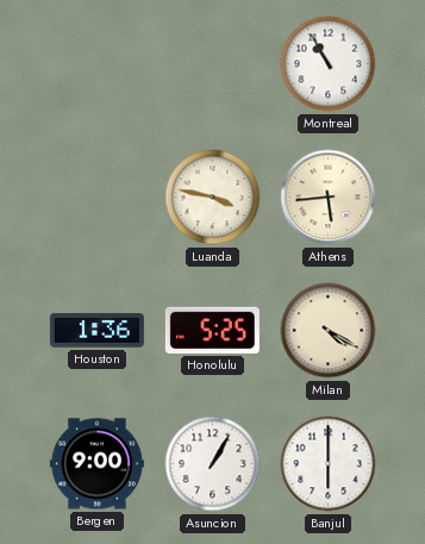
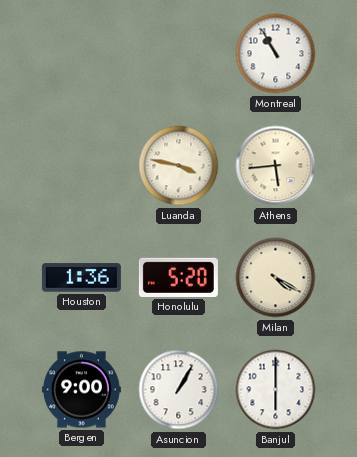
Honolulu: 5:25 -> 5:20 (178, 277)
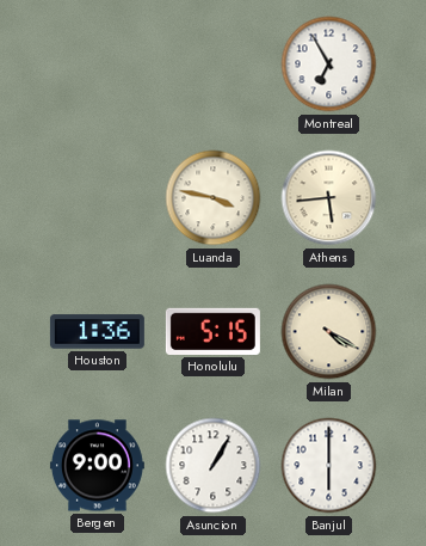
Montreal: 10:55 -> 6:55 (329, 65)
Honolulu: 5:20 -> 5:15 (212, 331)
